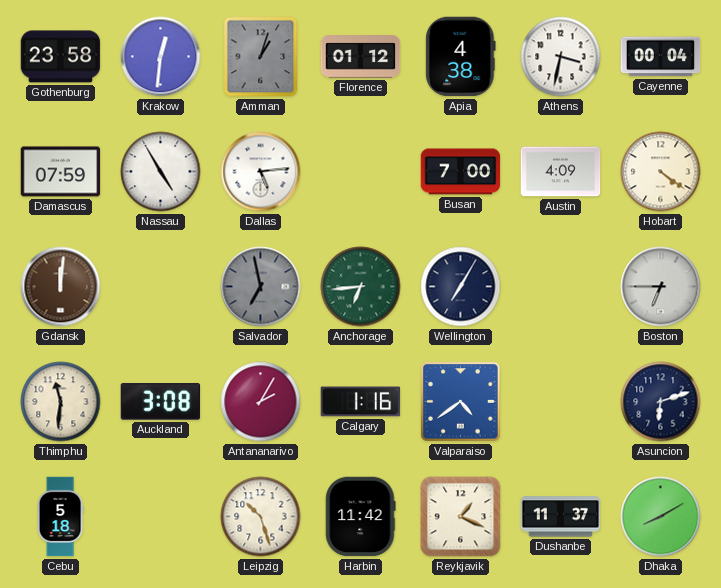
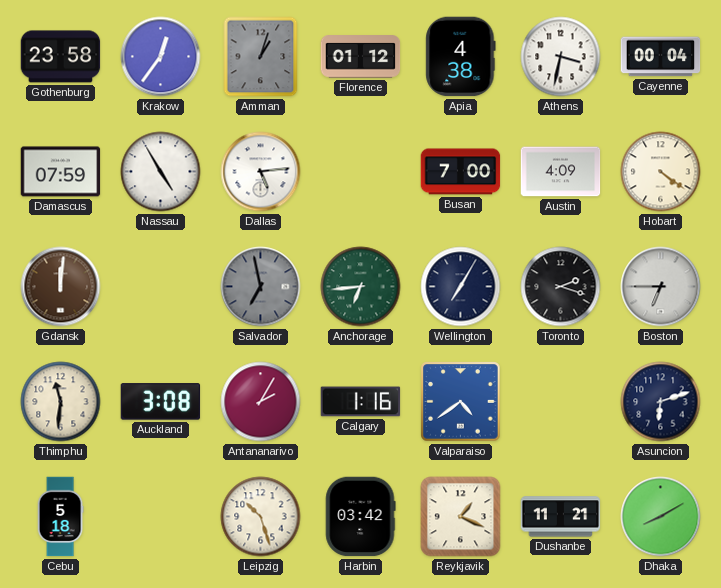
Krakow: 12:31 -> 12:36 (161, 57)
Toronto: none -> 2:18 (561, 287)
Harbin: 11:42 -> 03:42 (361, 517)
Dushanbe: 11:37 -> 11:21 (561, 517)
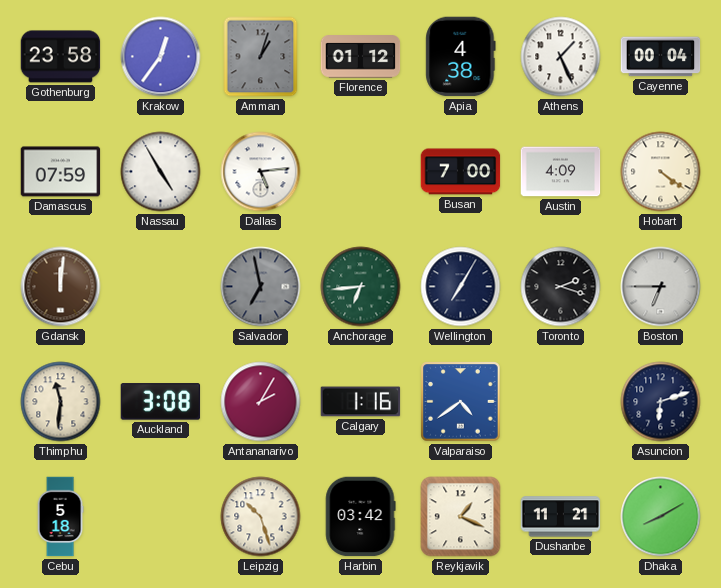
Athens: 3:32 -> 1:26 (561, 57)
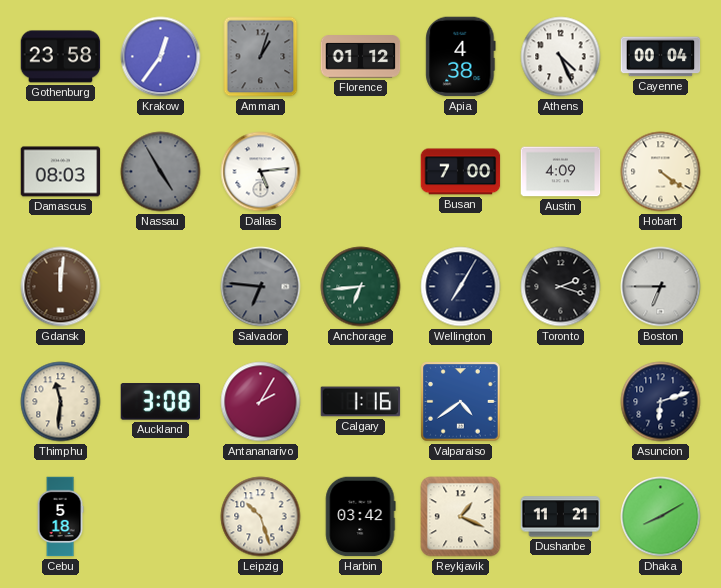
Athens: 1:26 -> 4:26 (561, 57)
Damascus: 07:59 -> 08:03 (61, 172)
Nassau dial: white -> grey (161, 172)
Salvador: 6:58 -> 6:46 (261, 287)
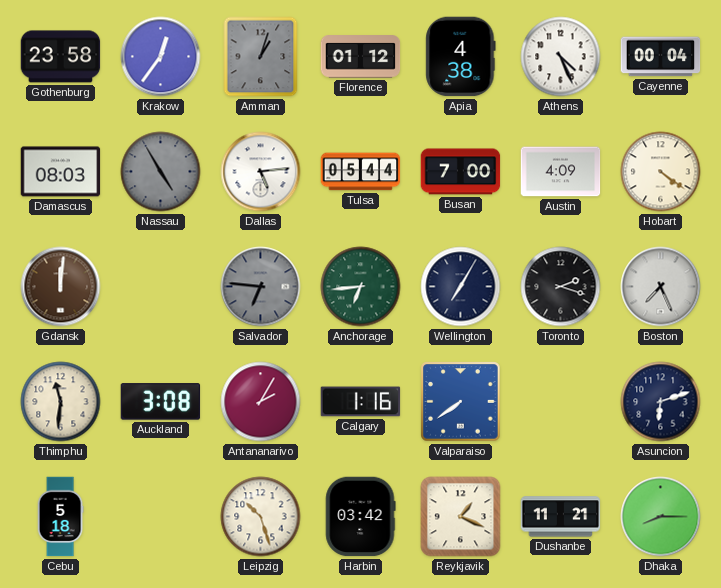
Tulsa: none -> 05:44 (361, 172)
Boston: 6:45 -> 7:26 (661, 287)
Valparaiso: 4:39 -> 7:39 (461, 402)
Dhaka: 8:10 -> 8:15 (661, 517)
